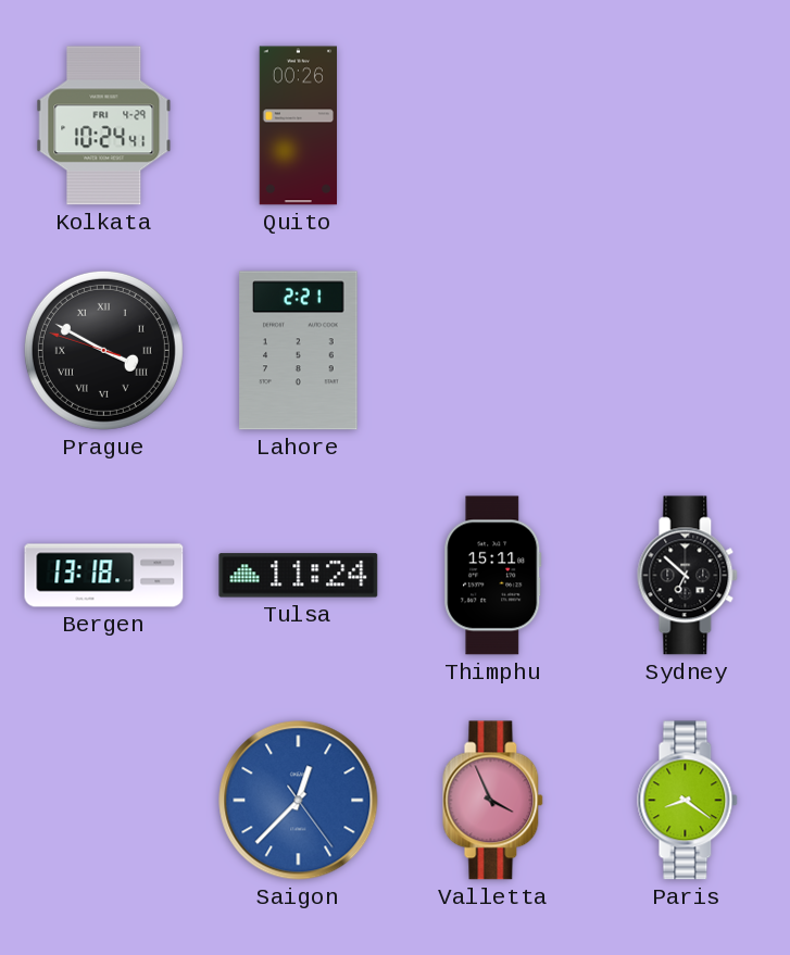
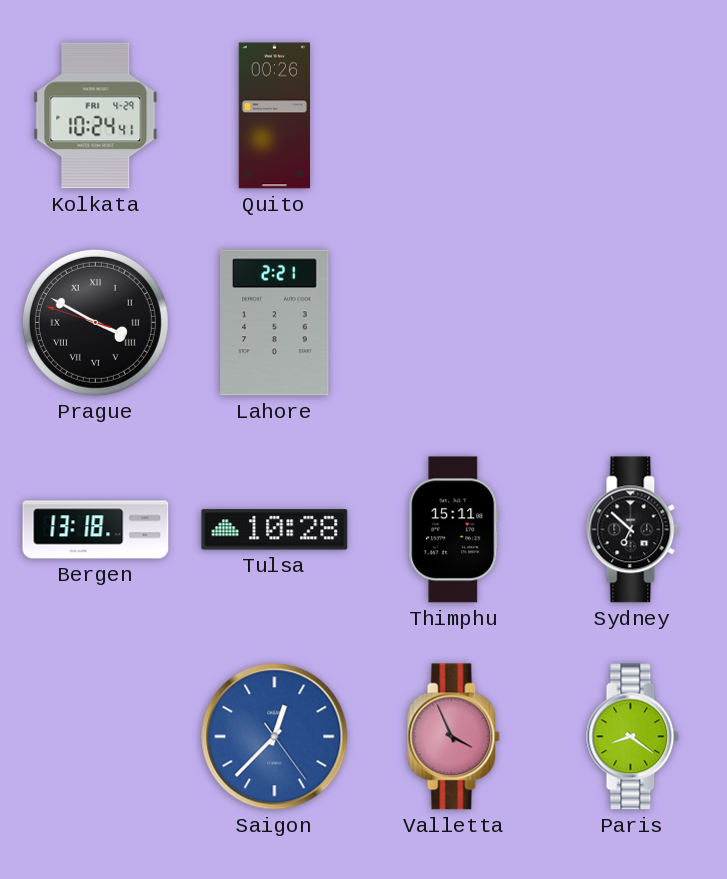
Tulsa: 11:24 -> 10:28 (275, 530)
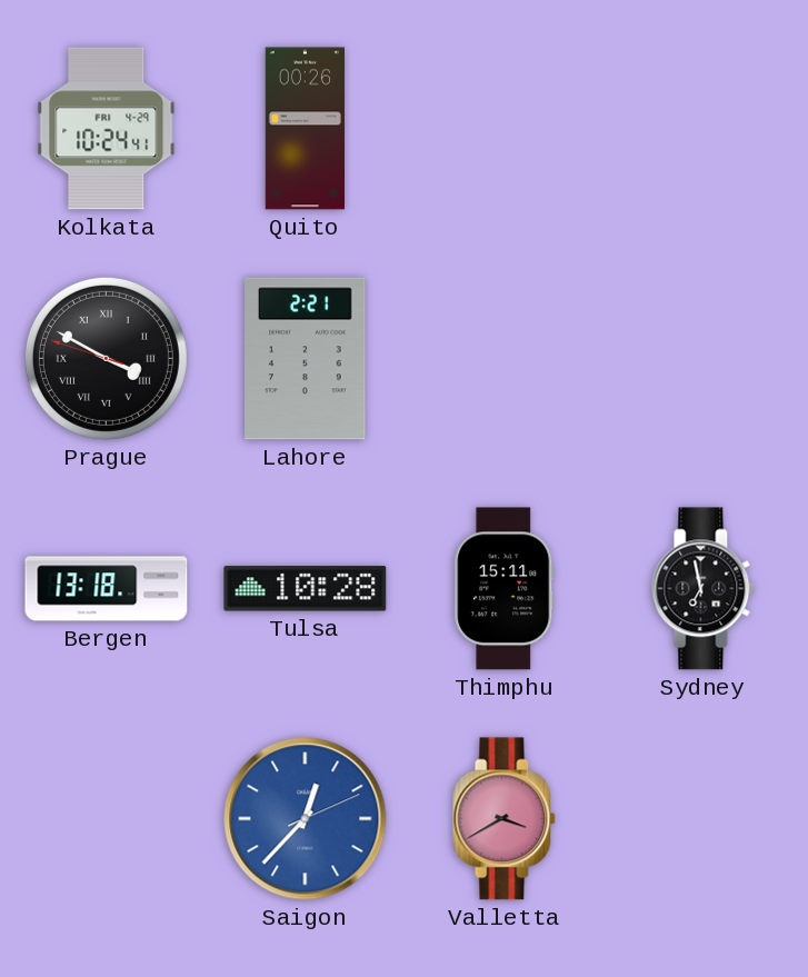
Sydney: 6:52 -> 6:58 (704, 589)
Saigon: 12:37:24 -> 12:37:11 (306, 819)
Valletta: 3:56 -> 3:40 (505, 819)
Paris: 8:21 -> none (633, 737)
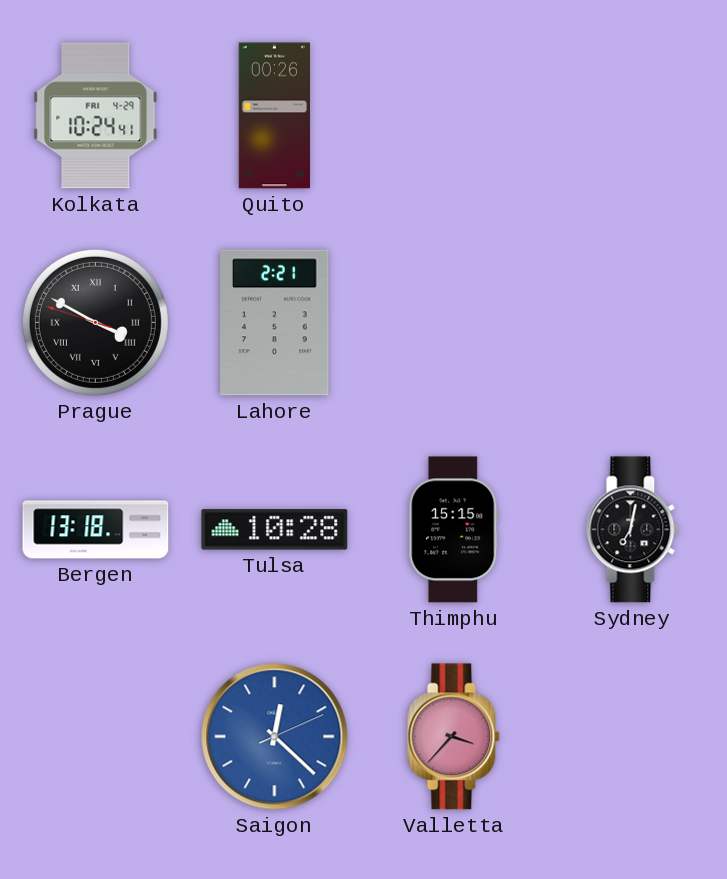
Thimphu: 15:11 -> 15:15 (454, 530)
Sydney: 6:58 -> 7:02 (633, 530)
Saigon: 12:37 -> 12:22 (275, 737)
Valletta: 3:40 -> 3:37 (454, 737)
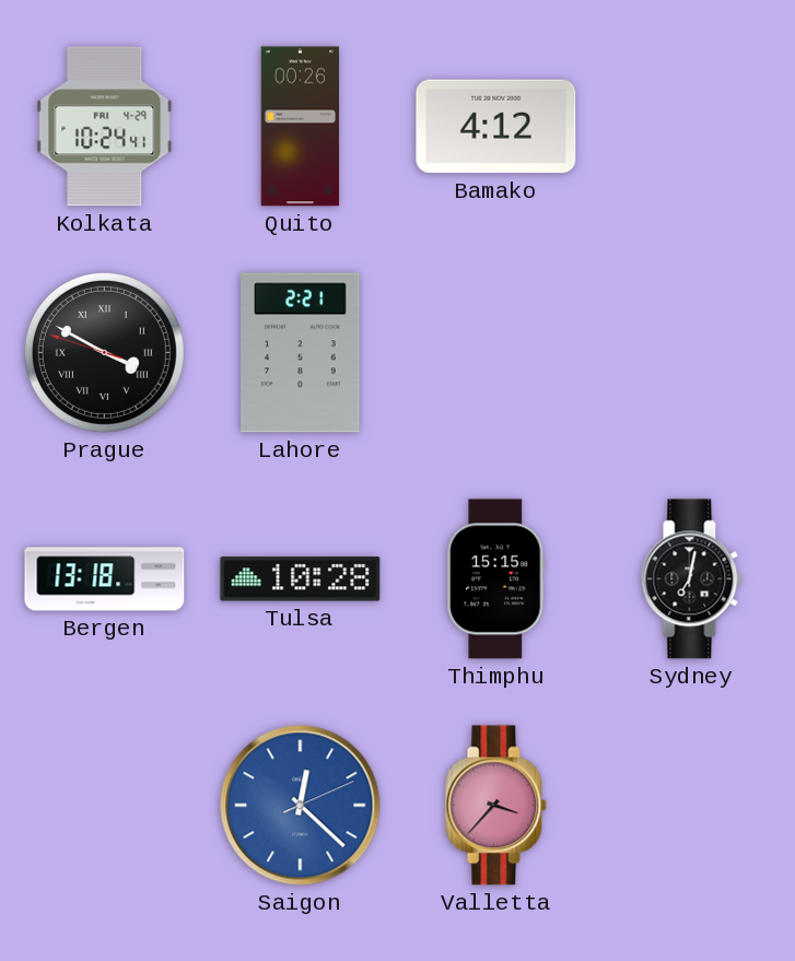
Bamako: none -> 4:12 (496, 127)
